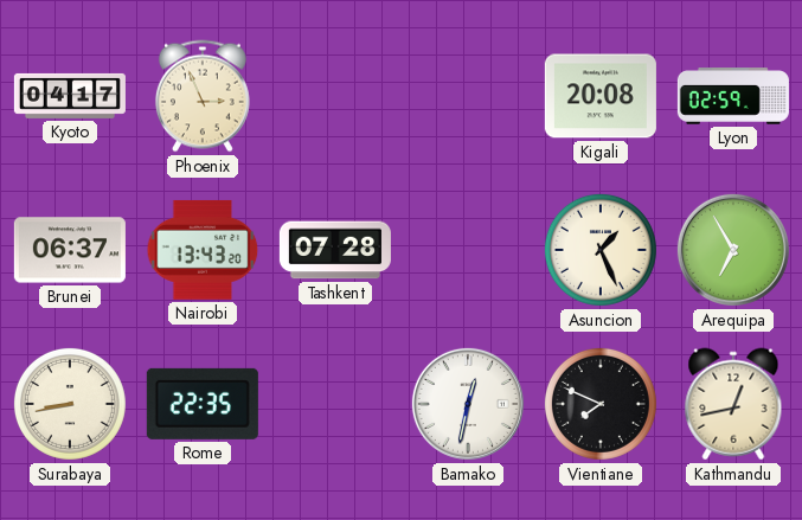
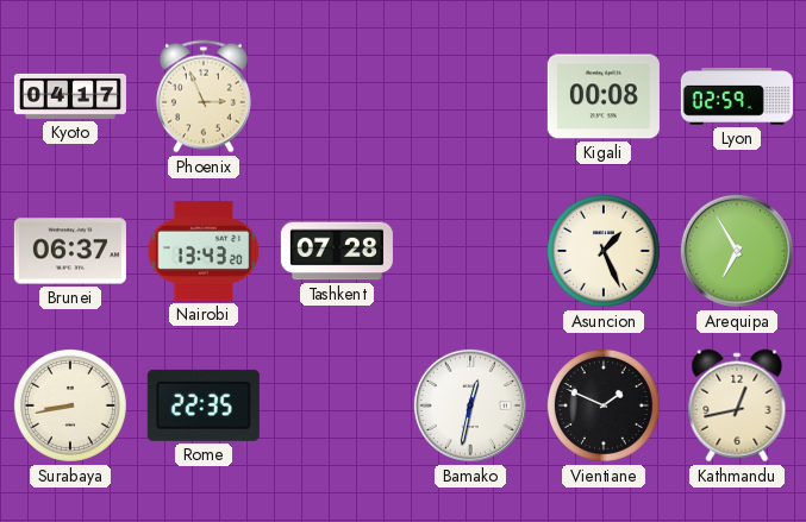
Kigali: 20:08 -> 00:08 (604, 96)
Vientiane: 7:49 -> 1:49 (604, 405)
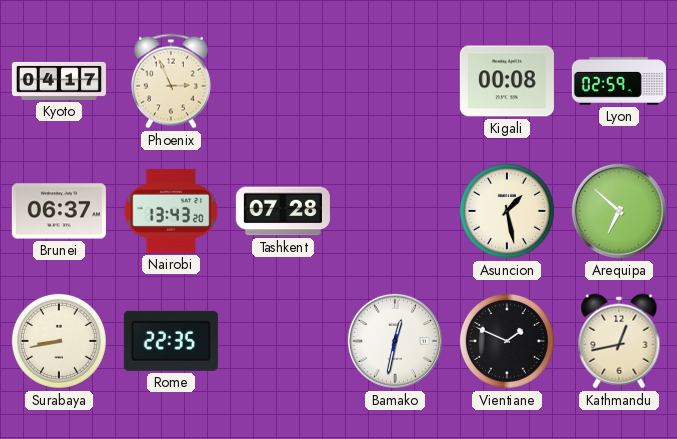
Asuncion: 1:26 -> 1:28 (507, 211)
Arequipa: 6:55 -> 6:52 (619, 211)
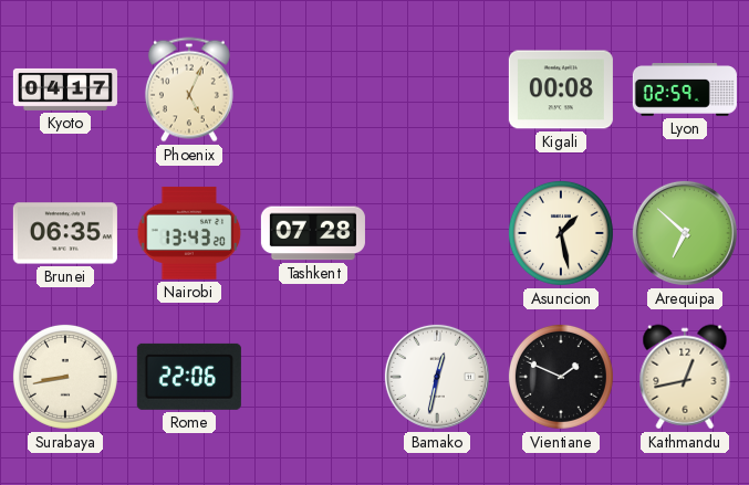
Phoenix: 2:56 -> 5:04 (189, 89)
Brunei: 06:37 -> 06:35 (65, 233)
Rome: 22:35 -> 22:06 (189, 377)
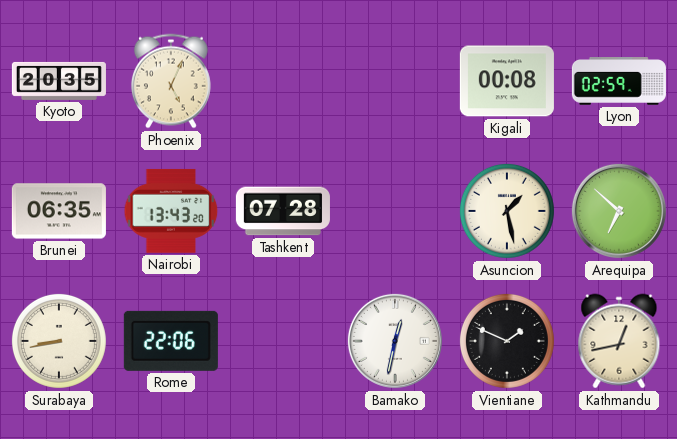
Kyoto: 04:17 -> 20:35 (59, 81)
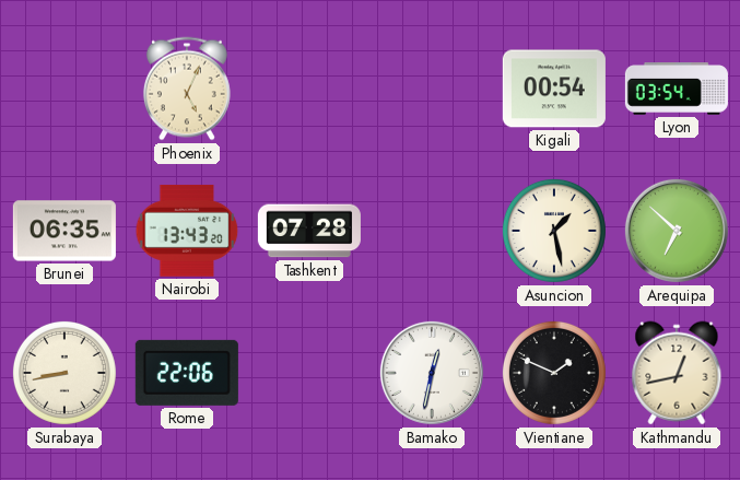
Kyoto: 20:35 -> none (59, 81)
Kigali: 00:08 -> 00:54 (554, 89)
Lyon: 02:59 -> 03:54 (677, 90)
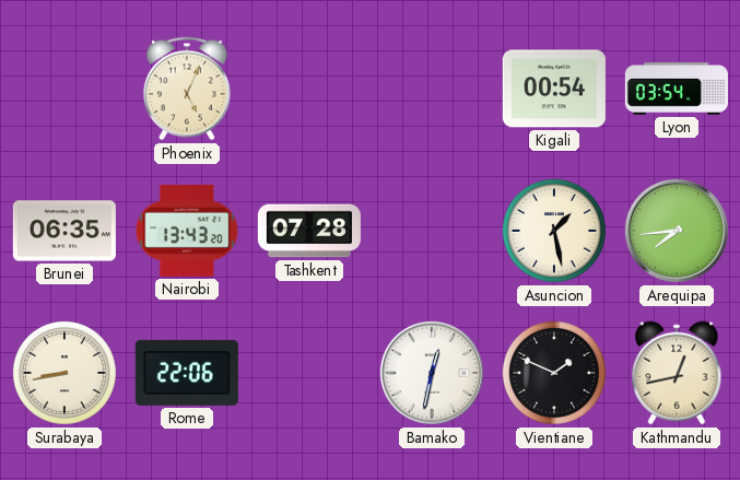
Arequipa: 6:52 -> 7:44 (677, 231)
